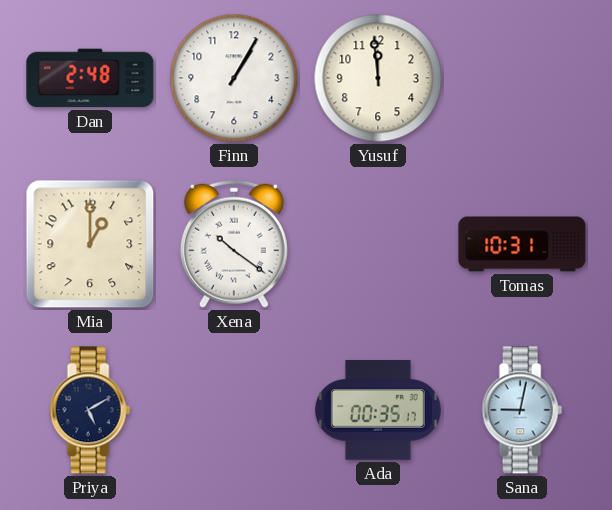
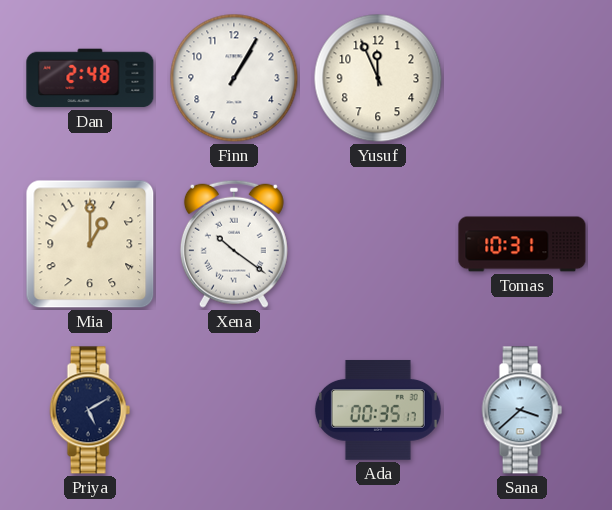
Yusuf: 11:59 -> 11:56 (378, 78)
Sana: 9:02 -> 3:38 (522, 410)
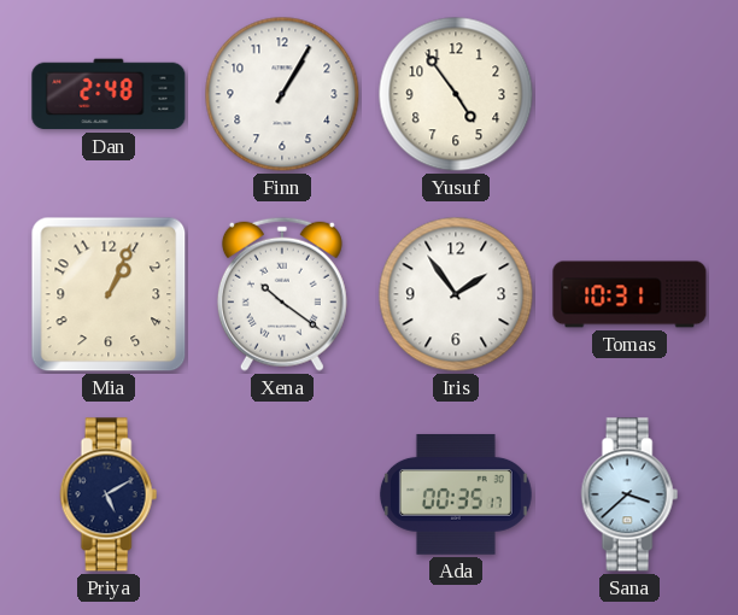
Yusuf: 11:56 -> 4:54 (456, 94)
Mia: 1:00 -> 1:04 (109, 294)
Iris: none -> 1:54 (456, 294)
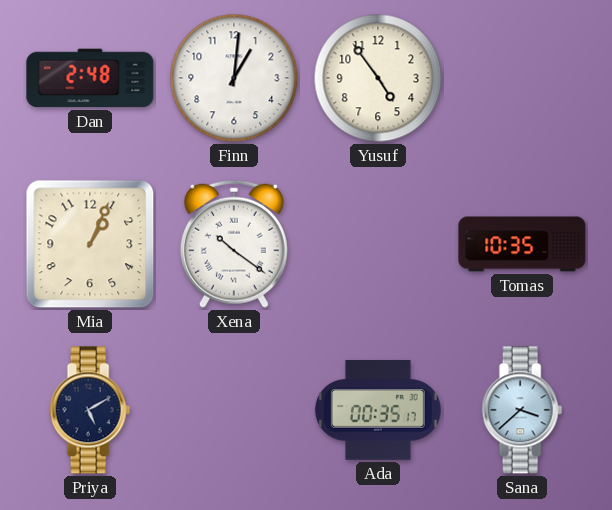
Finn: 1:05 -> 1:01 (234, 78)
Iris: 1:54 -> none (456, 294)
Tomas: 10:31 -> 10:35 (522, 244)
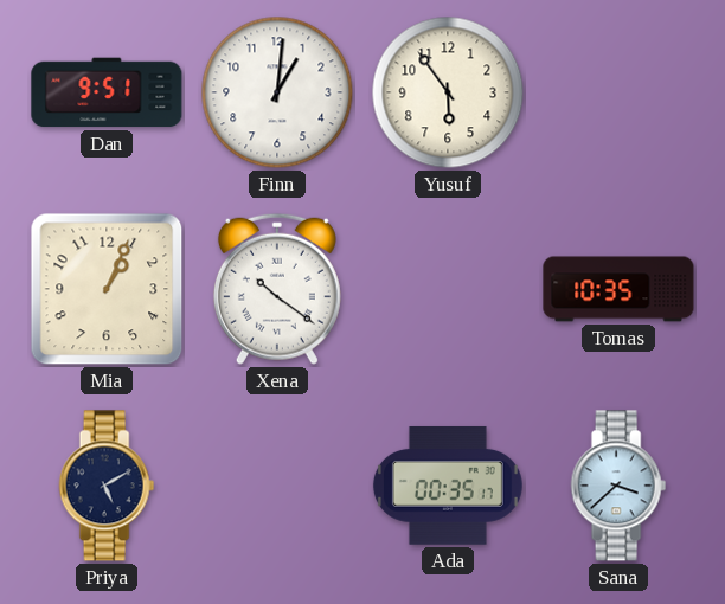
Dan: 2:48 -> 9:51 (107, 92)
Yusuf: 4:54 -> 5:54 (448, 92)
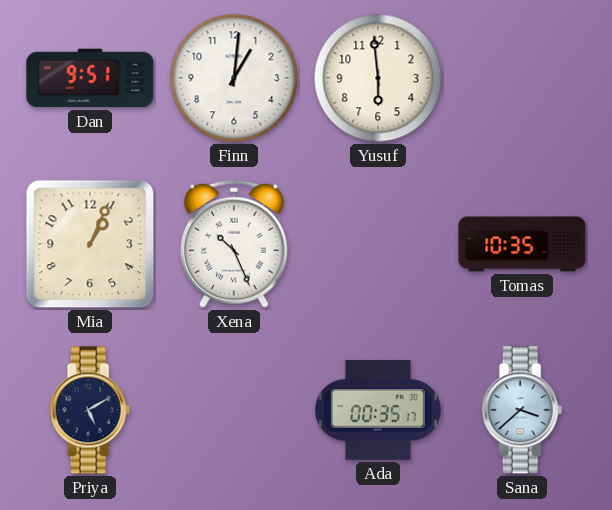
Yusuf: 5:54 -> 5:59 (378, 78)
Xena: 10:21 -> 10:26 (234, 244)
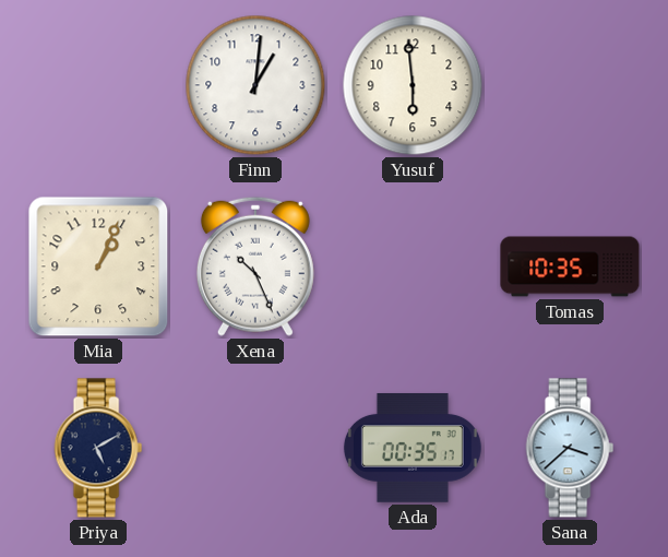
Dan: 9:51 -> none (90, 78)
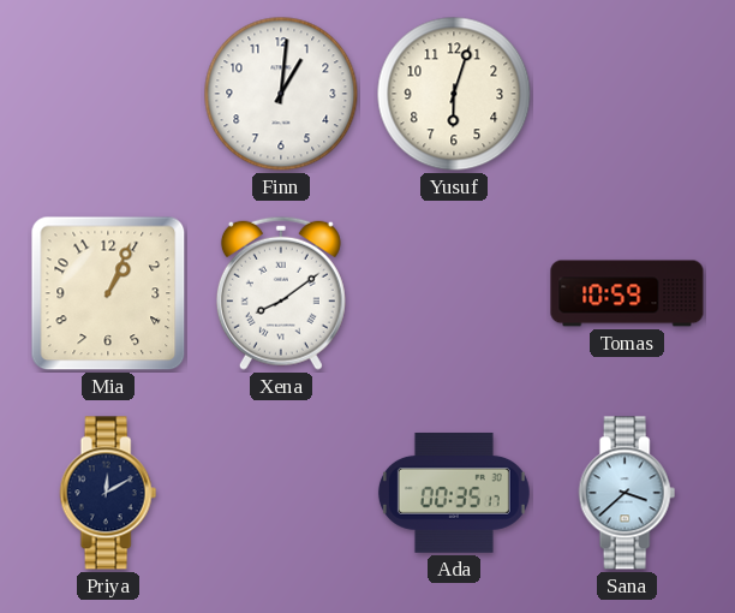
Yusuf: 5:59 -> 6:03 (454, 94)
Xena: 10:26 -> 8:09 (281, 293)
Tomas: 10:35 -> 10:59 (627, 293)
Priya: 5:10 -> 12:10 (108, 493)
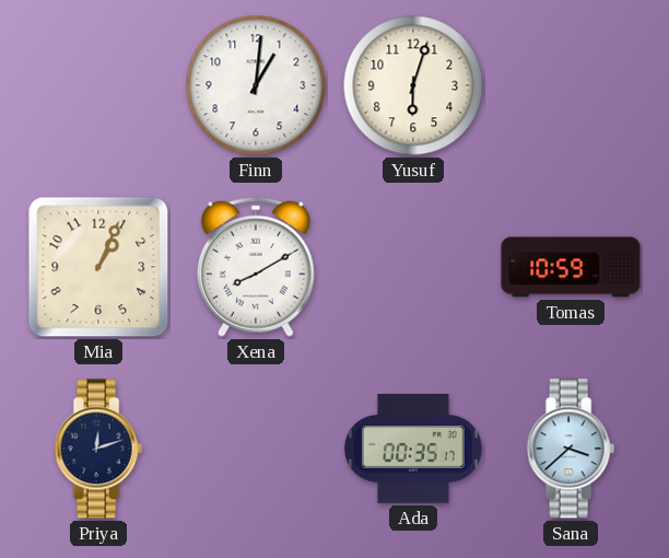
Xena: 8:09 -> 8:10 (256, 267)
Priya: 12:10 -> 12:12 (98, 449)
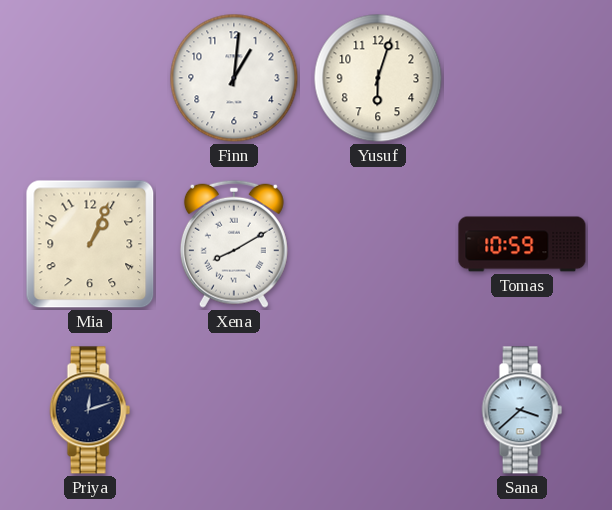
Ada: 00:35 -> none (413, 449)
